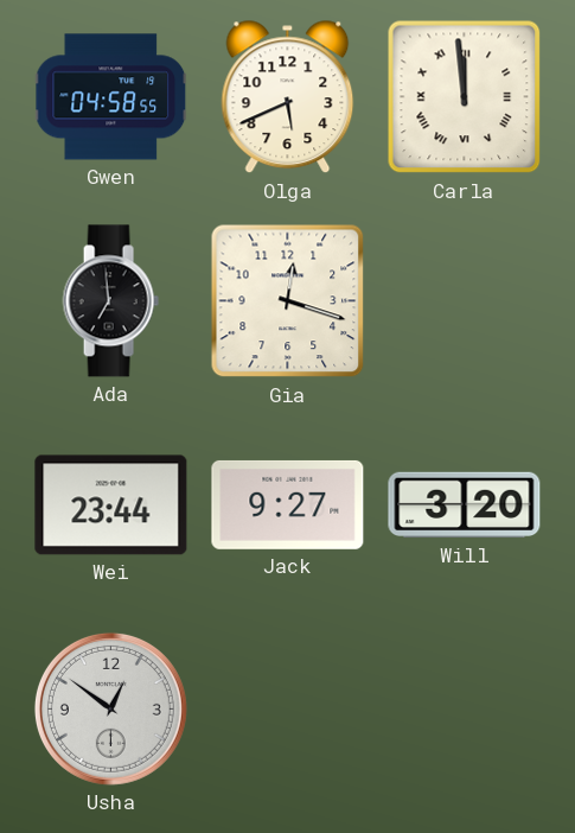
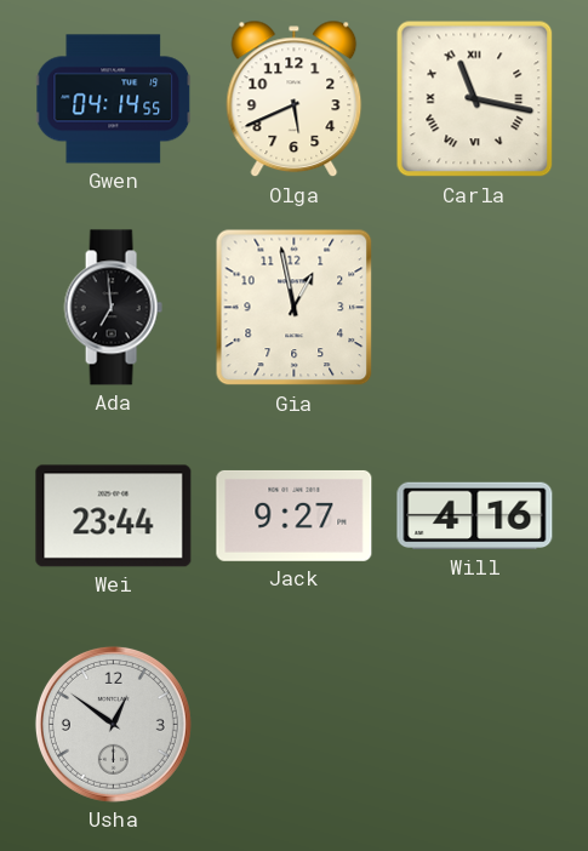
Gwen: 04:58 -> 04:14 (114, 99)
Carla: 11:59 -> 11:17 (475, 99)
Gia: 12:18 -> 12:58 (295, 308)
Will: 3:20 -> 4:16 (475, 516)
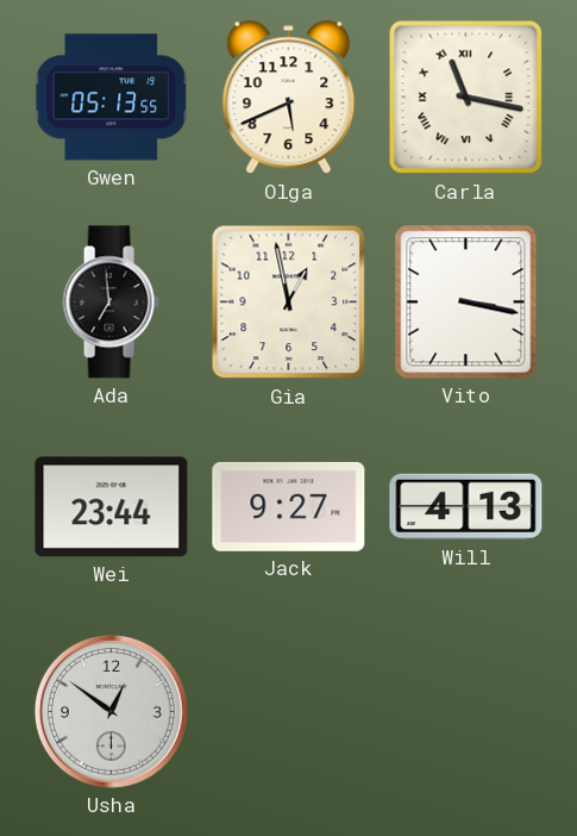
Gwen: 04:14 -> 05:13 (112, 98)
Vito: none -> 3:17 (466, 302)
Will: 4:16 -> 4:13 (466, 507)
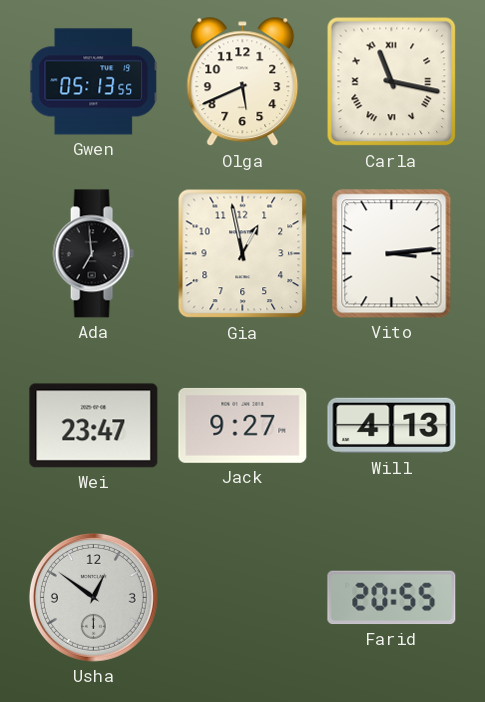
Vito: 3:17 -> 3:14 (392, 254)
Wei: 23:44 -> 23:47 (94, 426)
Farid: none -> 20:55 (392, 598)
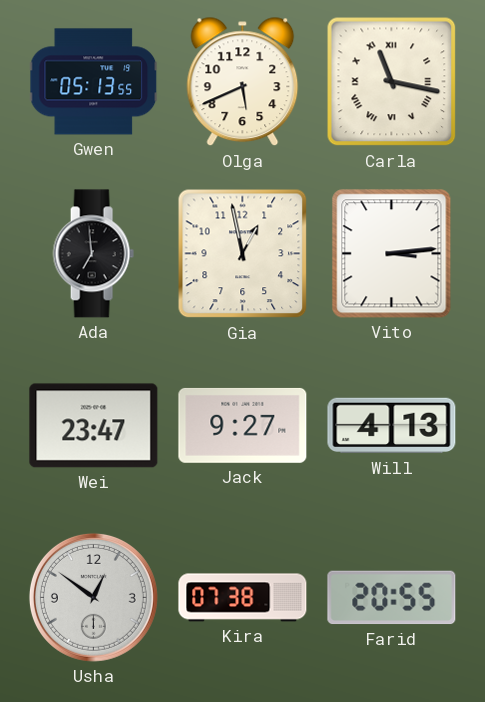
Kira: none -> 07:38 (243, 598)
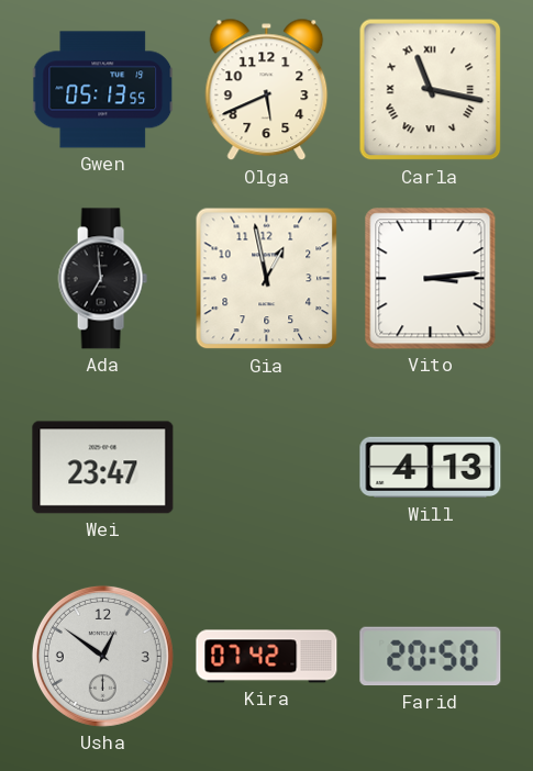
Jack: 9:27 -> none (243, 425)
Kira: 07:38 -> 07:42 (267, 657)
Farid: 20:55 -> 20:50 (431, 657)
